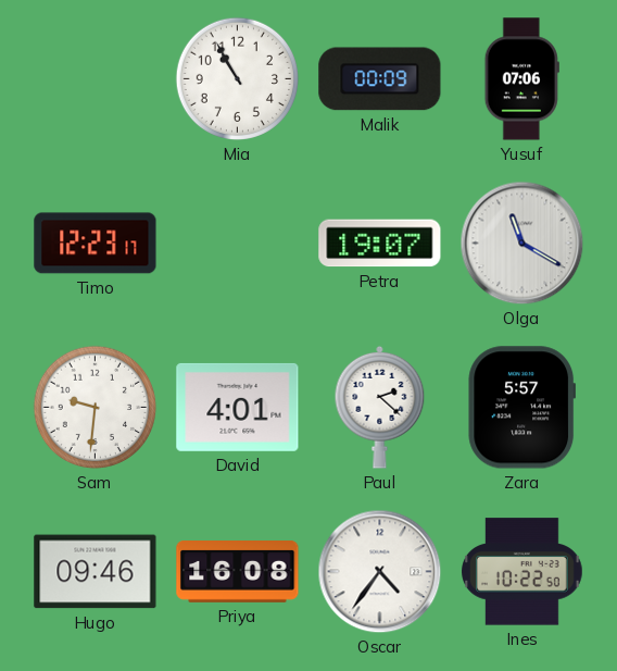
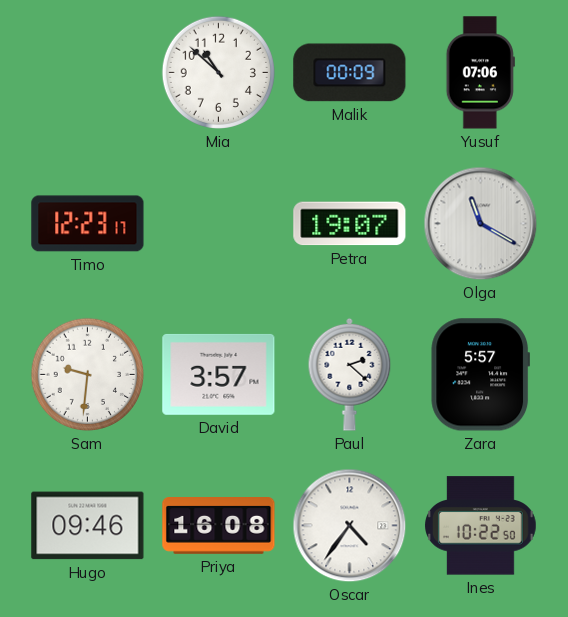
Mia: 10:55 -> 10:52 (218, 72)
David: 4:01 -> 3:57 (219, 374)
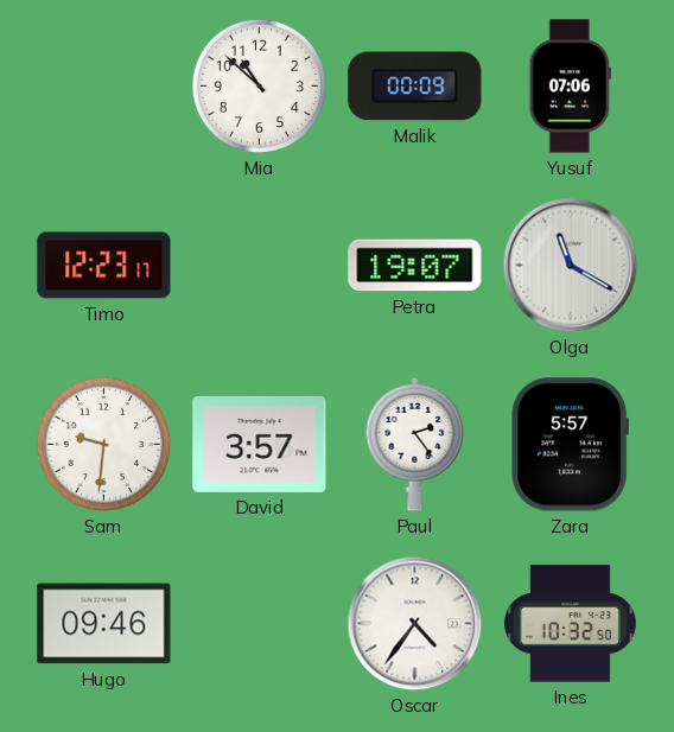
Paul: 2:22 -> 2:24 (415, 444)
Priya: 16:08 -> none (219, 526)
Ines: 10:22 -> 10:32 (571, 624)
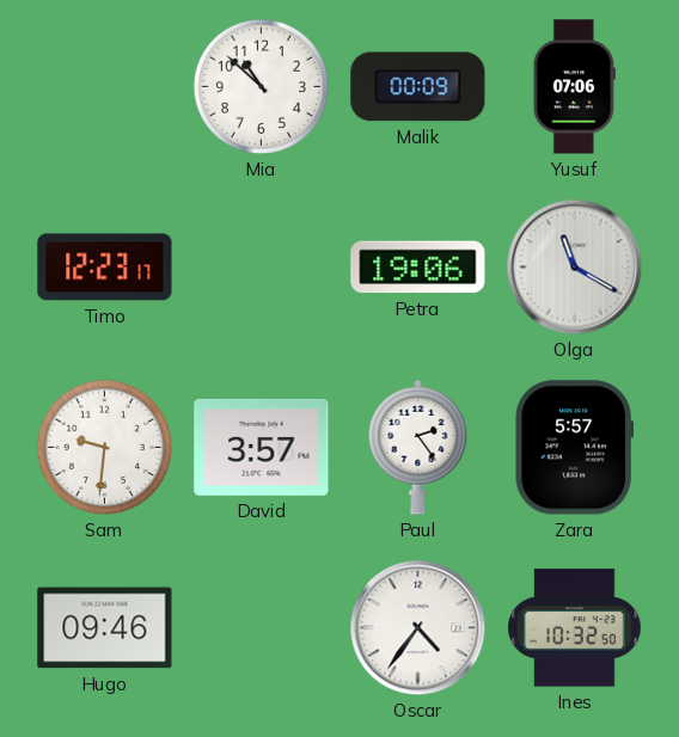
Petra: 19:07 -> 19:06 (418, 268)
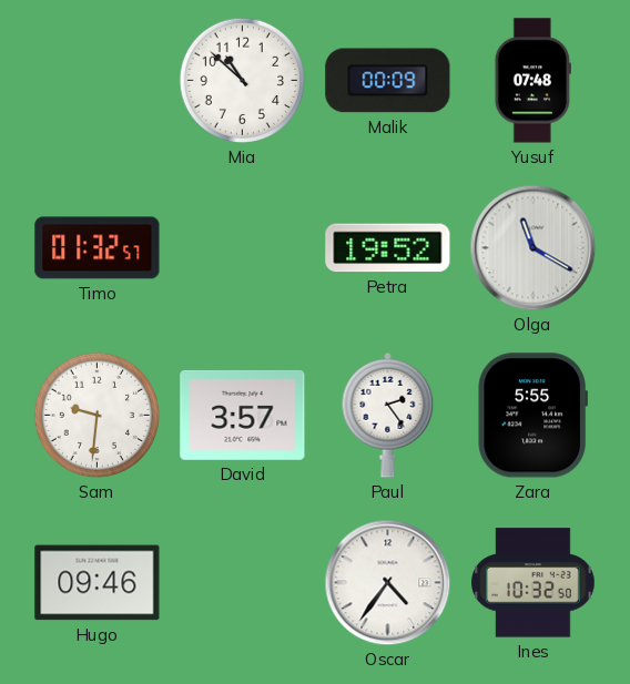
Yusuf: 07:06 -> 07:48 (532, 81)
Timo: 12:23 -> 01:32 (98, 248)
Petra: 19:06 -> 19:52 (388, 248)
Zara: 5:57 -> 5:55 (532, 416)
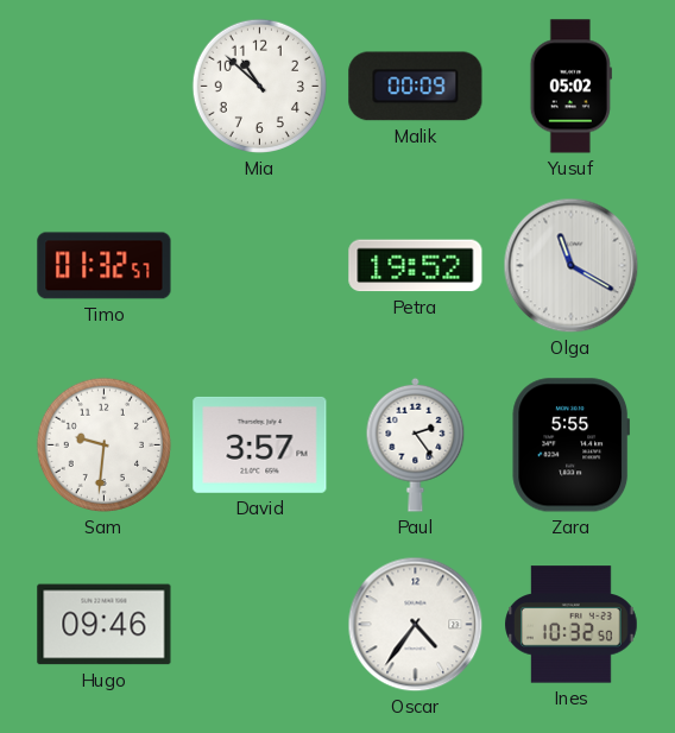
Yusuf: 07:48 -> 05:02 (570, 87)
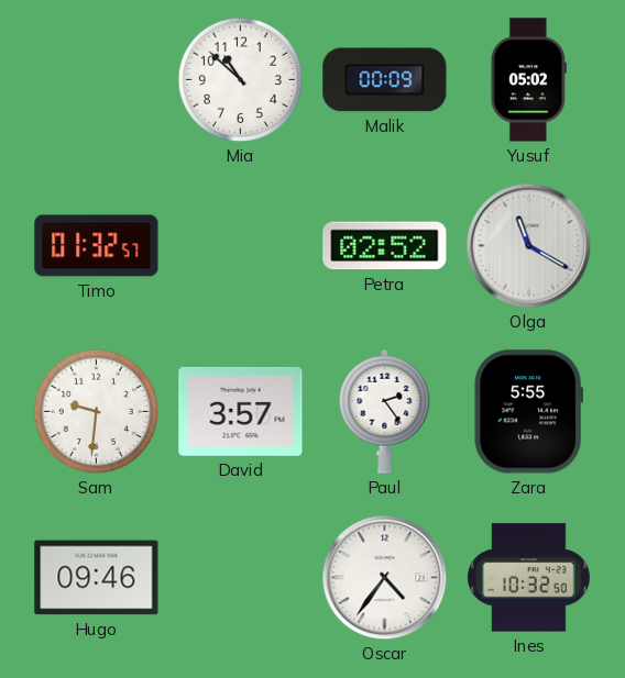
Petra: 19:52 -> 02:52 (385, 246)
